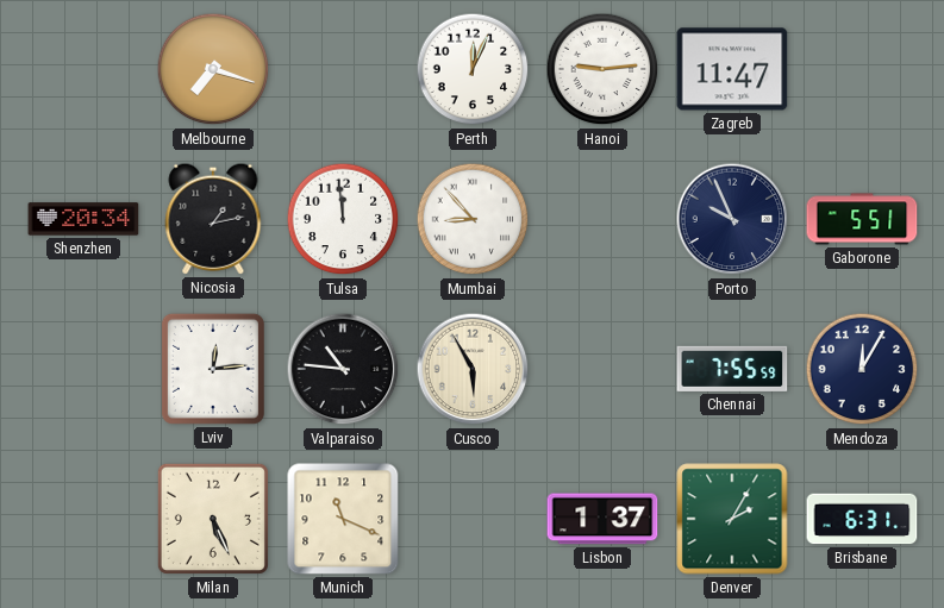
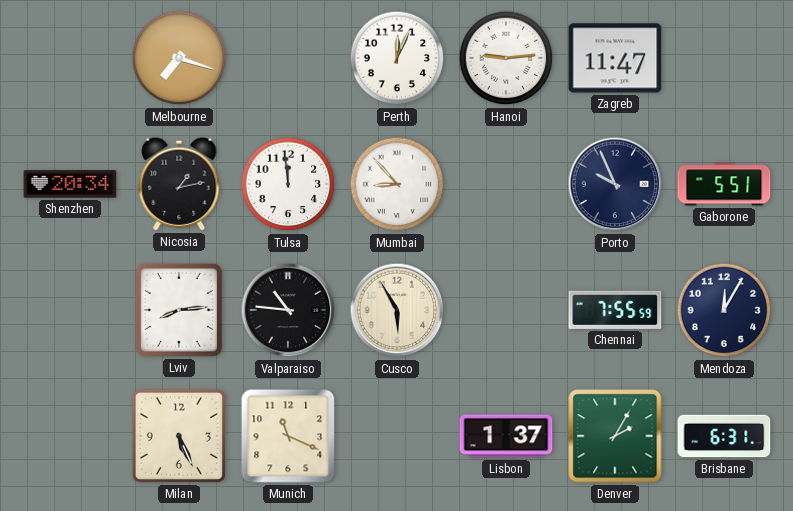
Lviv: 12:14 -> 8:14 (179, 310)
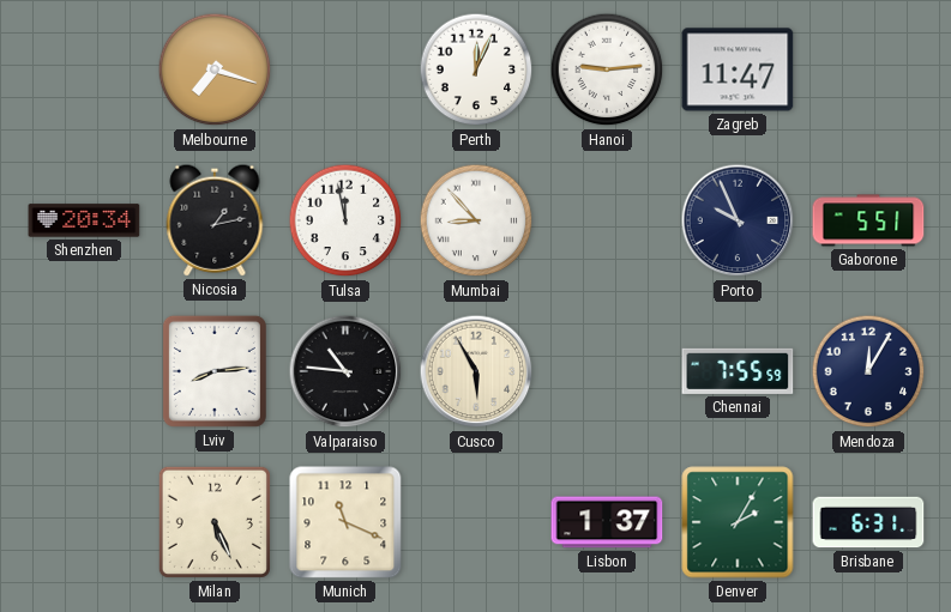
Tulsa: 11:59 -> 11:58 (345, 220)
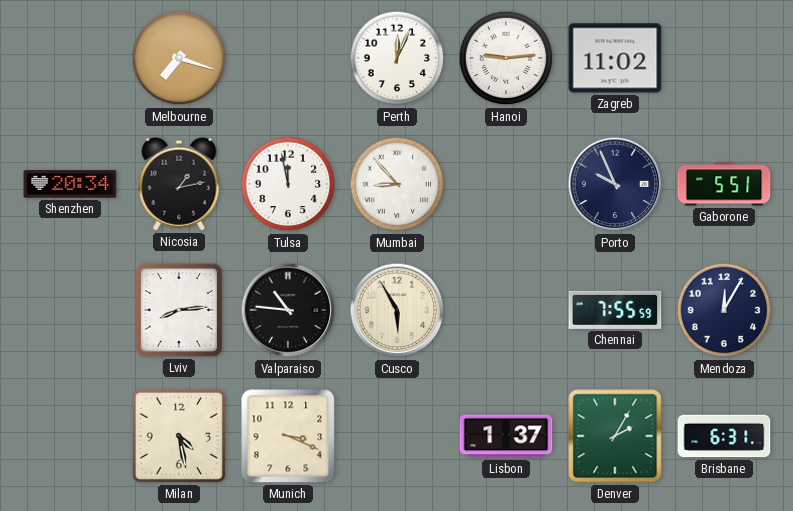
Zagreb: 11:47 -> 11:02 (615, 58)
Milan: 5:26 -> 4:28 (179, 436)
Munich: 11:19 -> 3:19 (288, 436)
